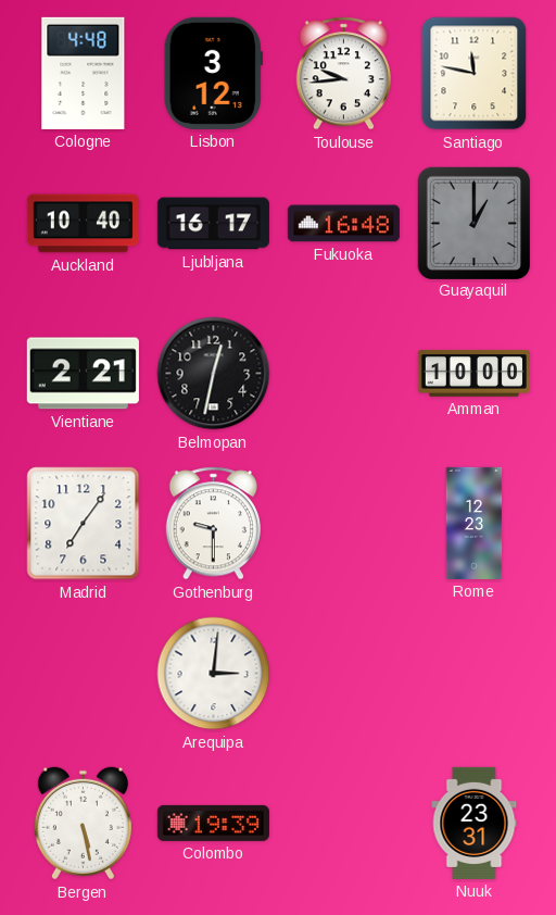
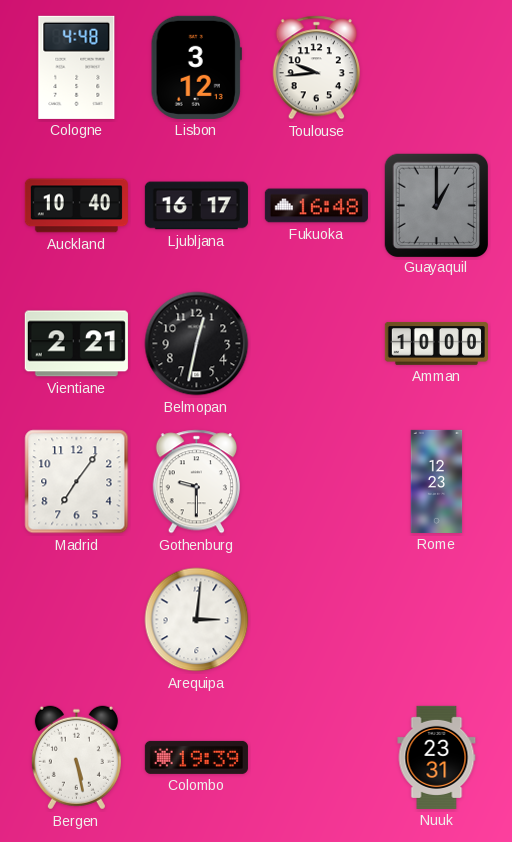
Santiago: 11:47 -> none (475, 74)
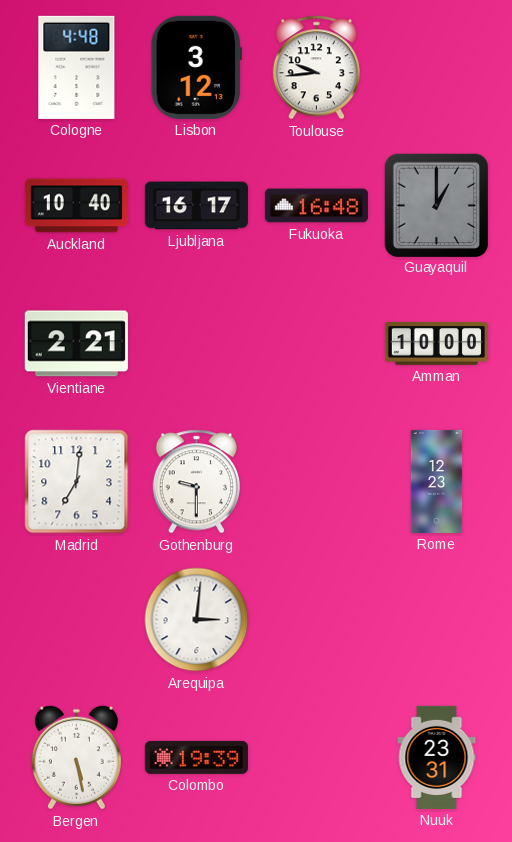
Belmopan: 12:32 -> none (197, 344)
Madrid: 7:06 -> 7:01 (77, 482)
